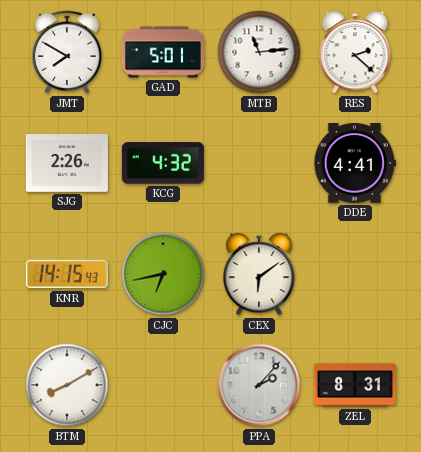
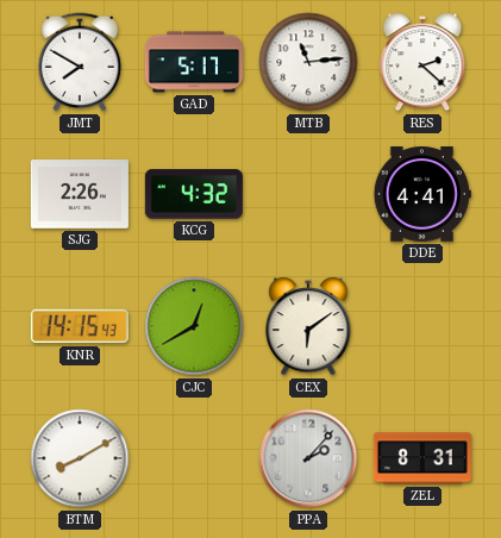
GAD: 5:01 -> 5:17 (194, 62)
CJC: 6:43 -> 12:40 (194, 326)
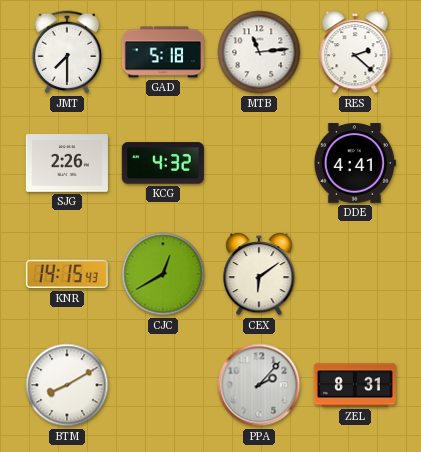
JMT: 7:50 -> 7:30 (67, 52)
GAD: 5:17 -> 5:18 (163, 52)
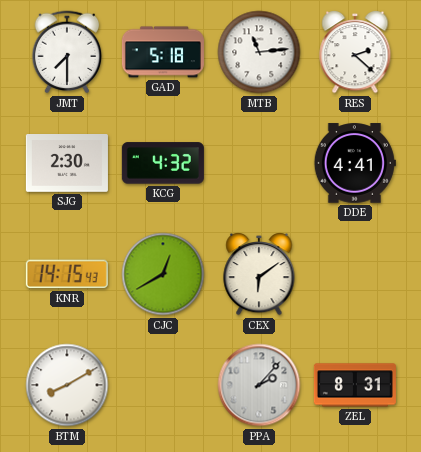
SJG: 2:26 -> 2:30 (67, 163)
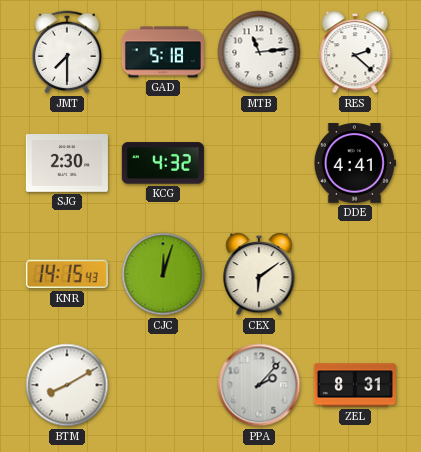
CJC: 12:40 -> 12:03 (163, 274)
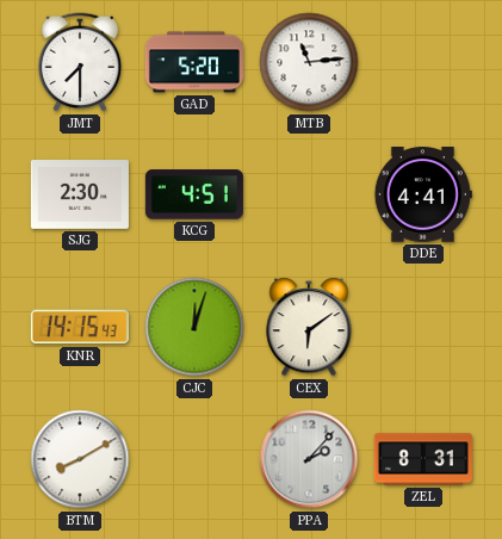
GAD: 5:18 -> 5:20 (194, 62)
RES: 2:22 -> none (355, 52)
KCG: 4:32 -> 4:51 (194, 194)
